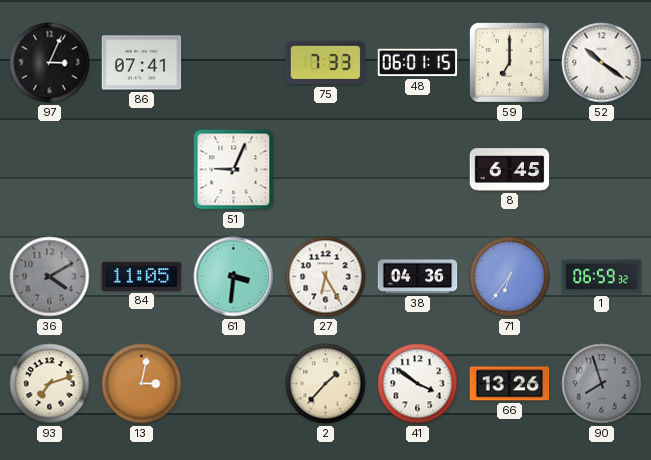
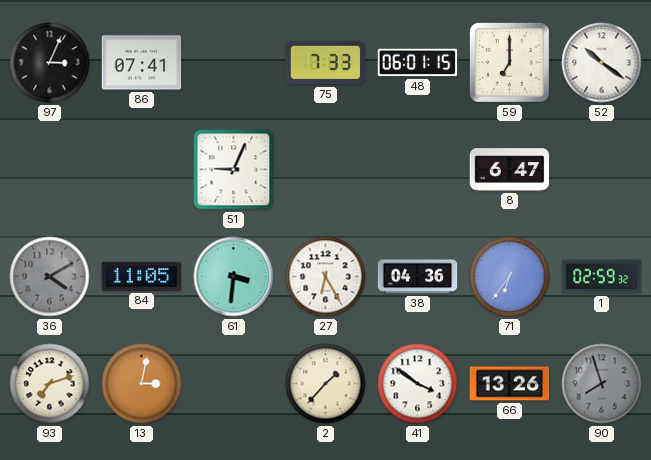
8: 6:45 -> 6:47 (510, 170)
1: 06:59 -> 02:59 (602, 277)
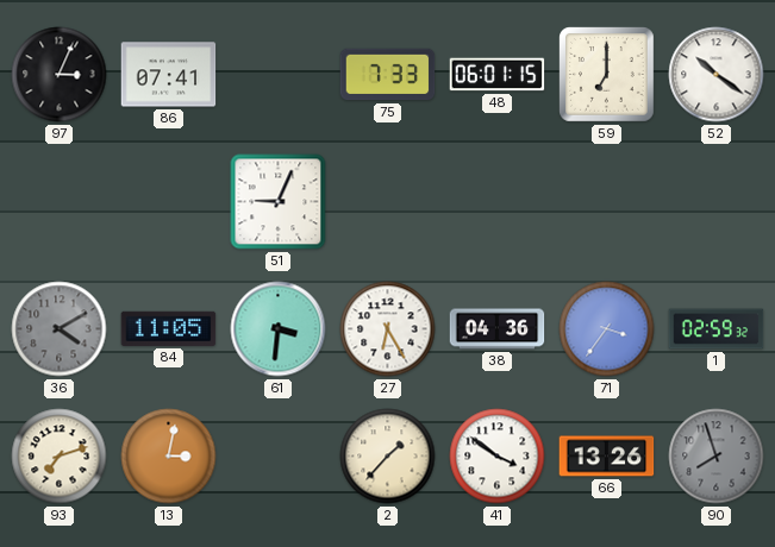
8: 6:47 -> none (510, 170)
71: 6:36 -> 3:36 (607, 329)
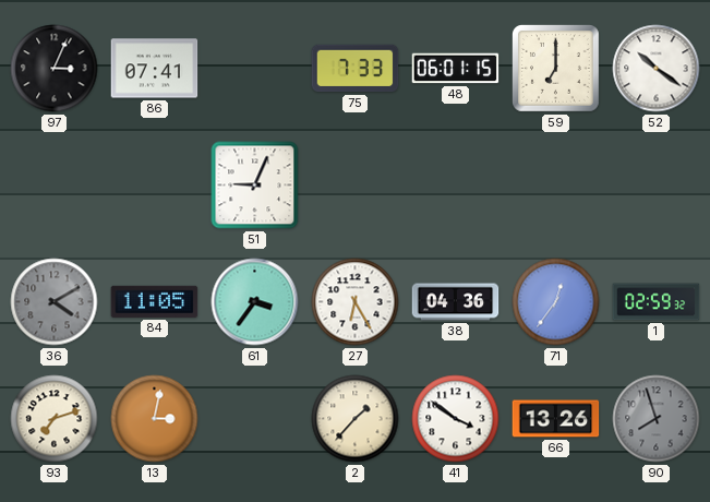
61: 3:31 -> 3:36 (255, 302)
71: 3:36 -> 12:36 (556, 302)
